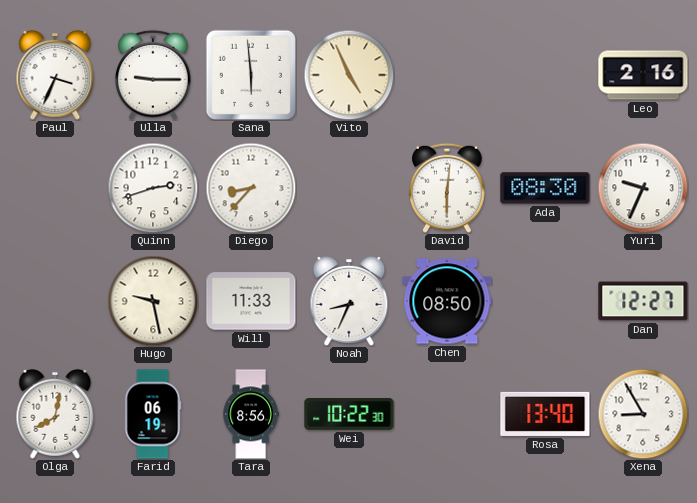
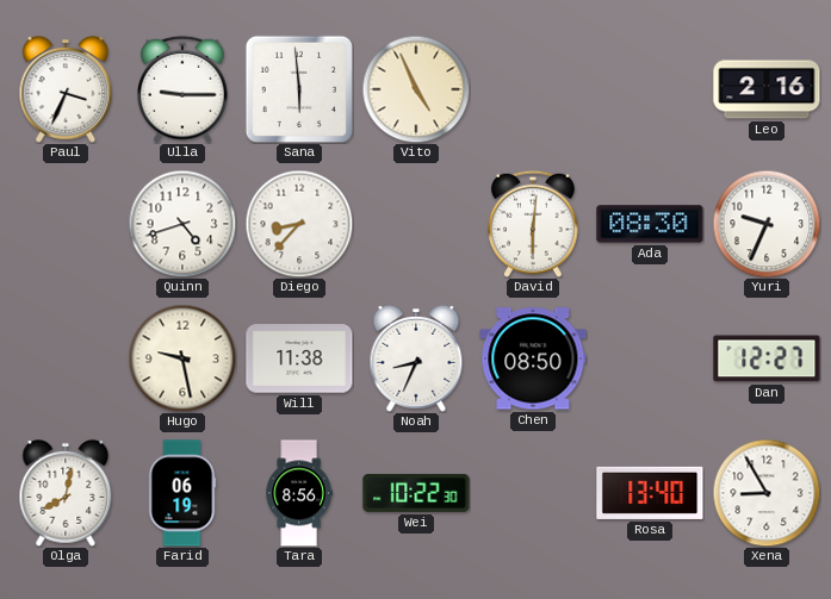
Quinn: 2:42 -> 4:42 (182, 224)
Will: 11:33 -> 11:38 (299, 358)
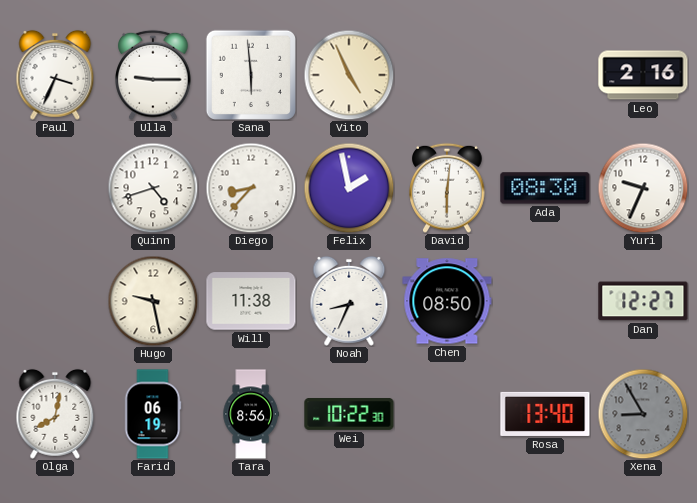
Felix: none -> 1:58 (349, 188)
Xena dial: white -> grey (643, 414)
